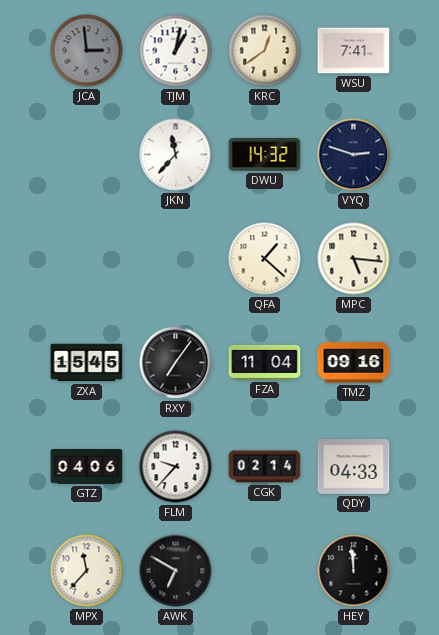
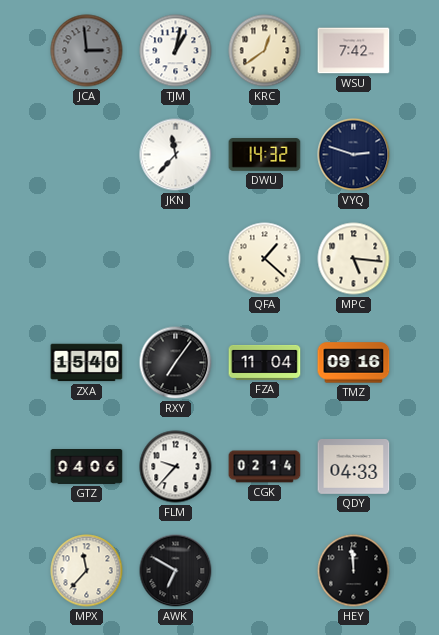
WSU: 7:41 -> 7:42 (354, 51)
ZXA: 15:45 -> 15:40 (87, 363)
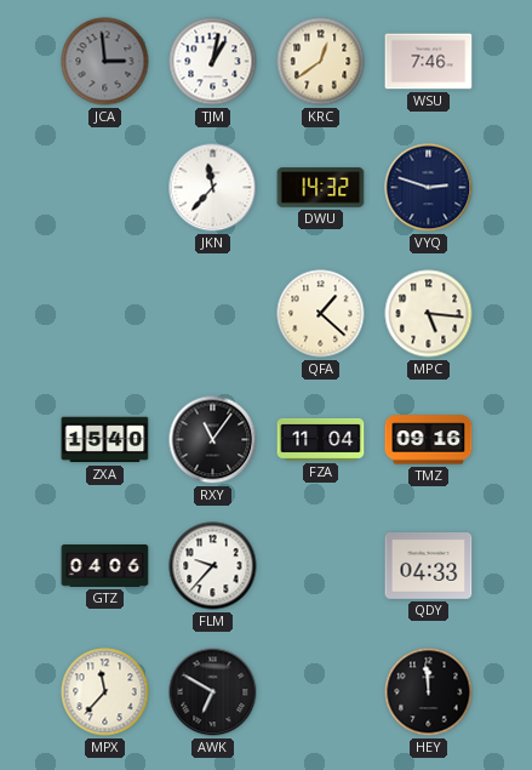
WSU: 7:42 -> 7:46 (429, 62)
RXY: 7:06 -> 11:06 (213, 440)
CGK: 02:14 -> none (265, 467)
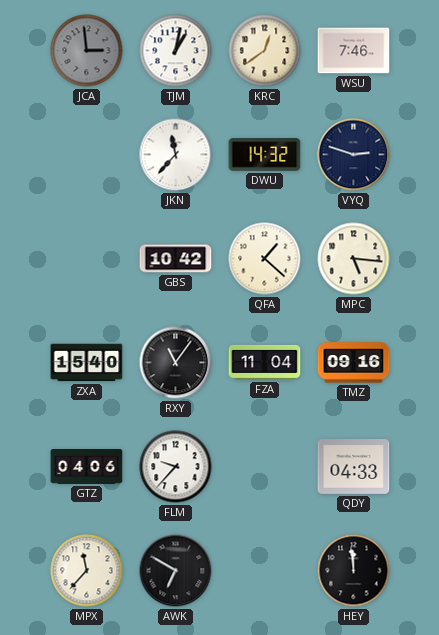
GBS: none -> 10:42 (176, 259)
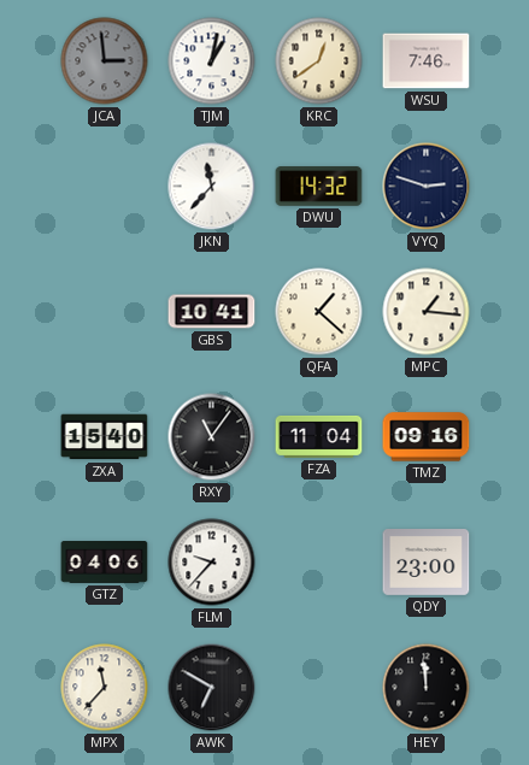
GBS: 10:42 -> 10:41 (212, 312)
MPC: 5:16 -> 1:16 (427, 312)
QDY: 04:33 -> 23:00 (427, 563)
